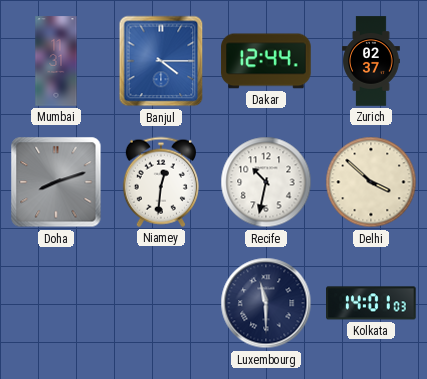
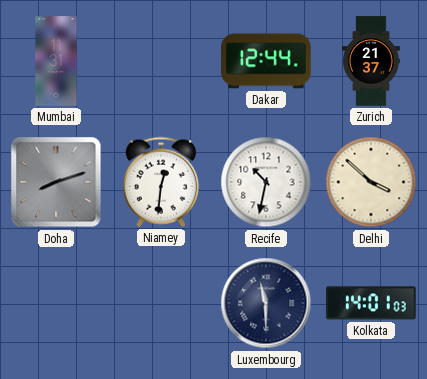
Banjul: 4:15 -> none (161, 61)
Zurich: 02:37 -> 21:37 (372, 61)
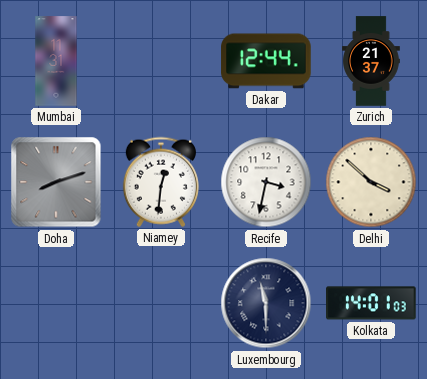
Recife: 10:32 -> 3:32 (266, 182)
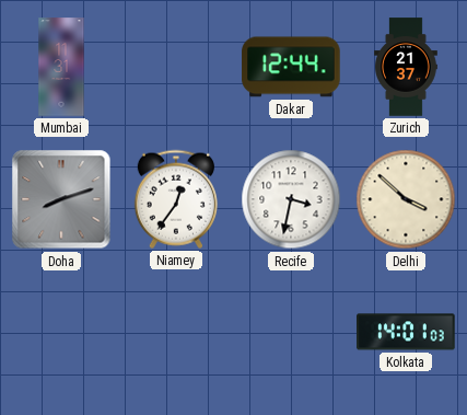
Niamey: 12:31 -> 12:36 (176, 199)
Luxembourg: 11:30 -> none (266, 303)
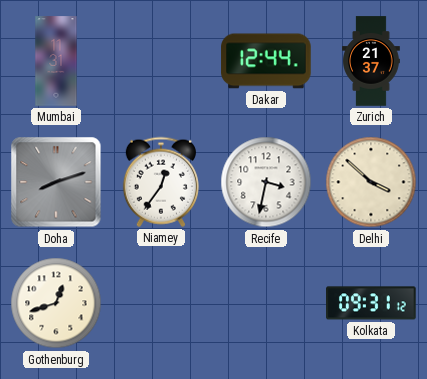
Gothenburg: none -> 12:42 (56, 303)
Kolkata: 14:01 -> 09:31 (371, 303)
